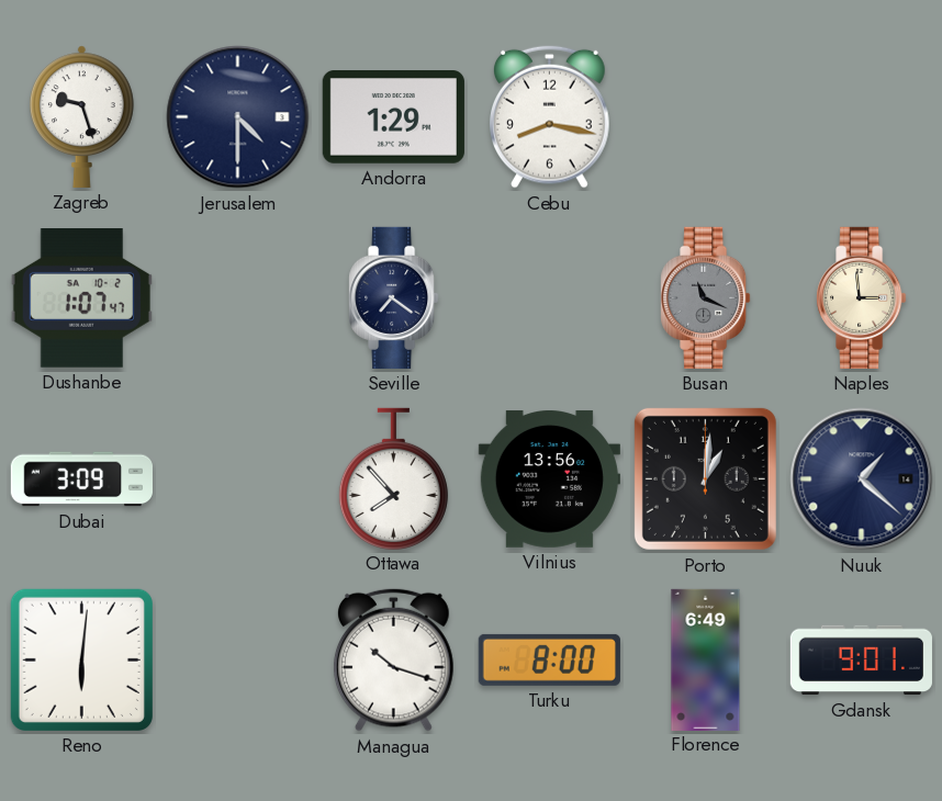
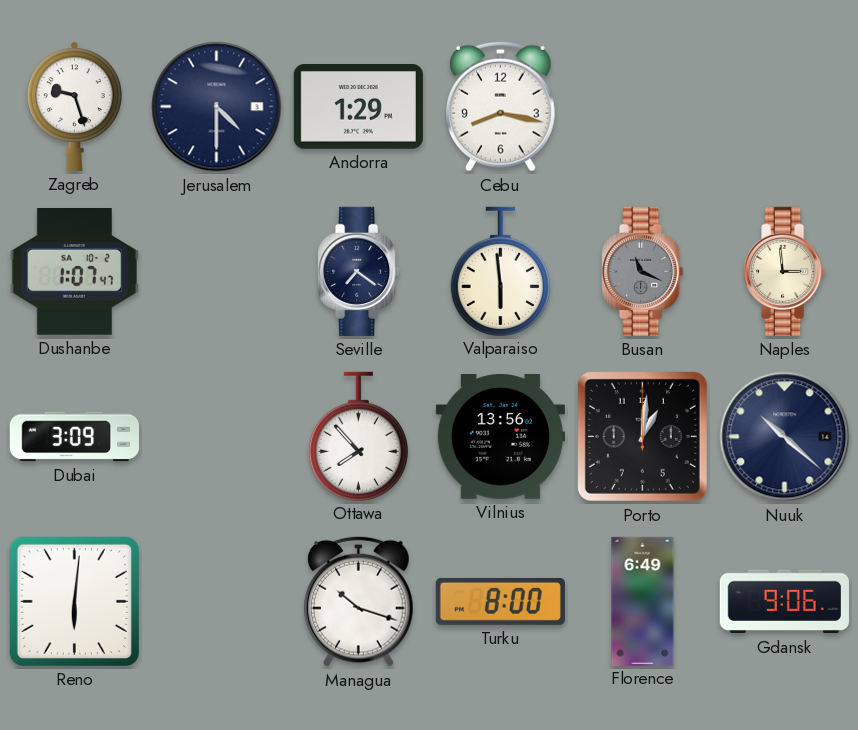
Valparaiso: none -> 5:59 (500, 271)
Nuuk: 1:22 -> 10:22 (785, 437)
Gdansk: 9:01 -> 9:06 (784, 602)
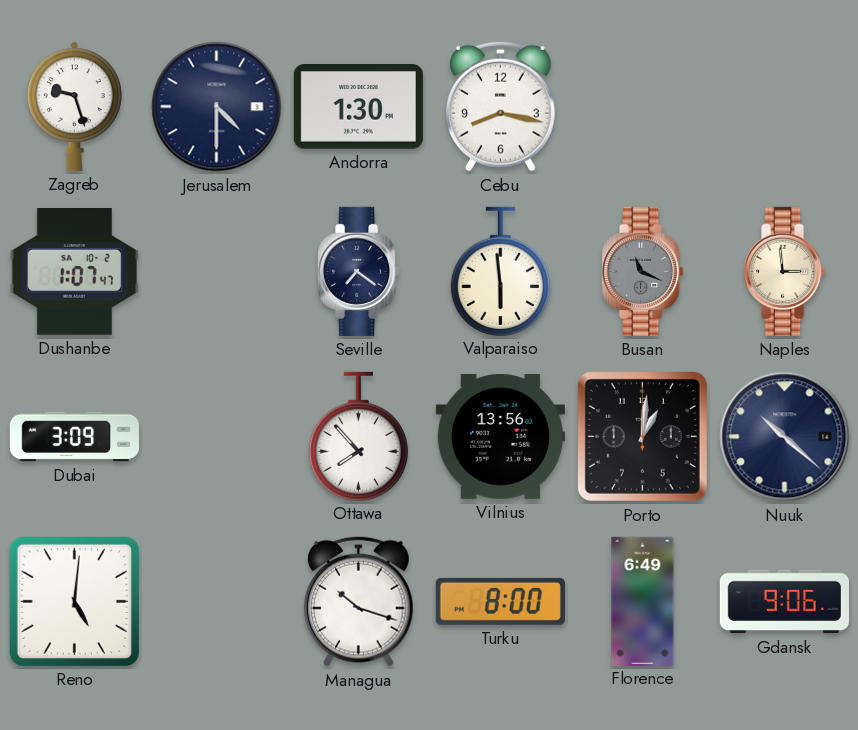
Andorra: 1:29 -> 1:30 (358, 107)
Reno: 6:01 -> 5:01 (74, 601)
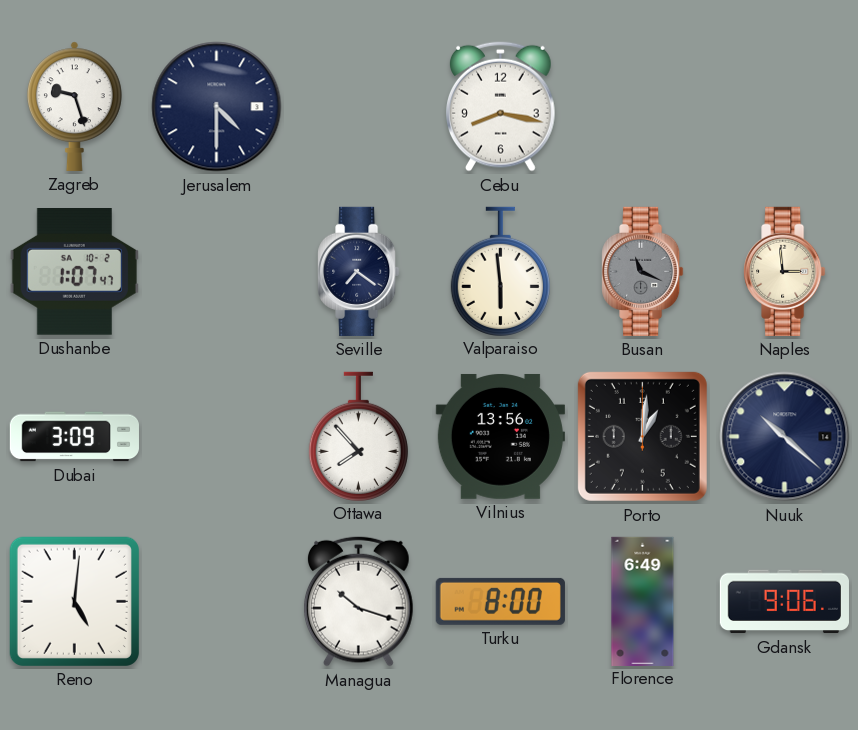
Andorra: 1:30 -> none (358, 107)
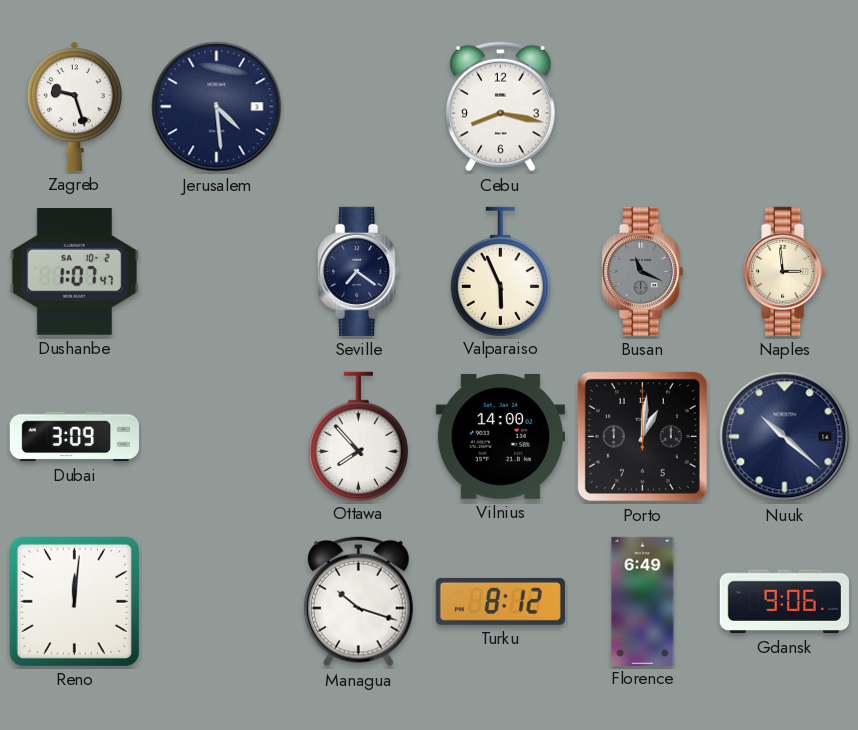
Jerusalem: 4:30 -> 4:29 (217, 107)
Valparaiso: 5:59 -> 5:56 (500, 271)
Vilnius: 13:56 -> 14:00 (500, 436)
Reno: 5:01 -> 12:01 (74, 601)
Turku: 8:00 -> 8:12 (500, 601)
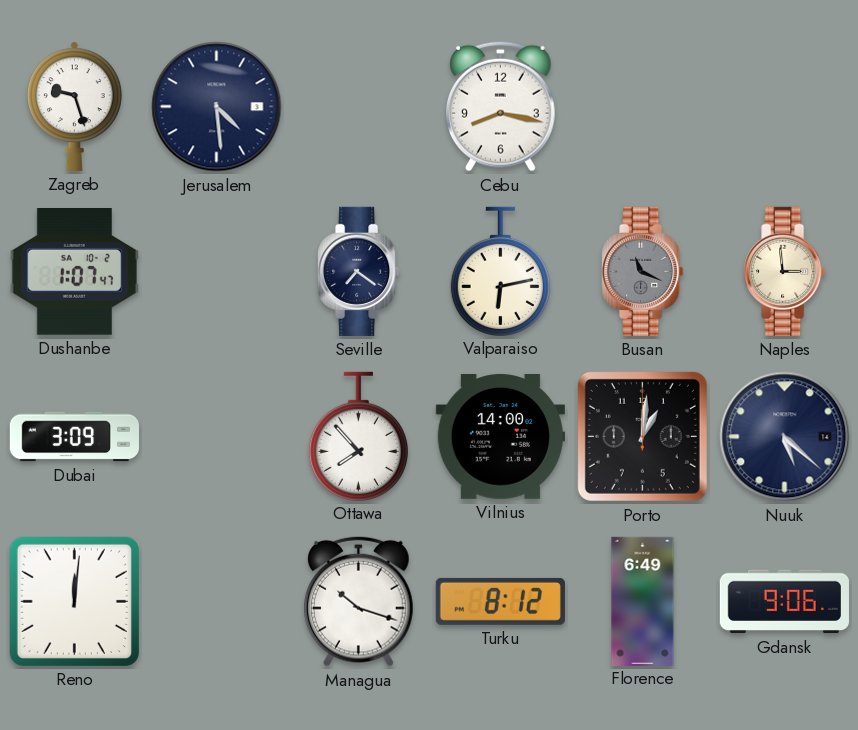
Valparaiso: 5:56 -> 6:13 (500, 271)
Nuuk: 10:22 -> 5:22 (785, 437)
